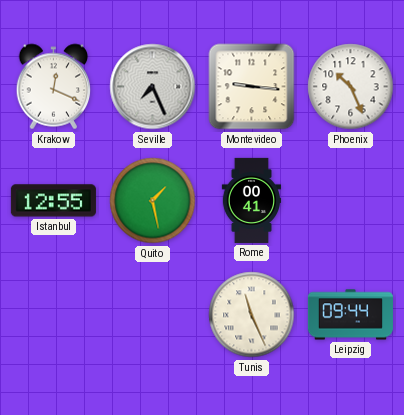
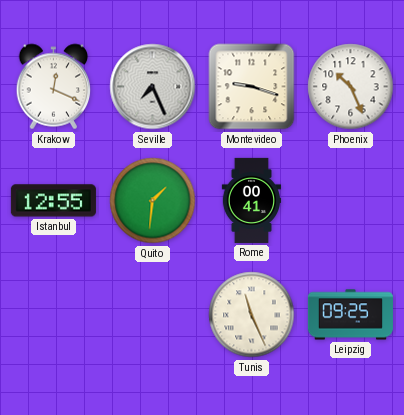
Montevideo: 9:16 -> 9:18 (252, 87)
Quito: 1:28 -> 1:31 (153, 201)
Leipzig: 09:44 -> 09:25 (350, 315)
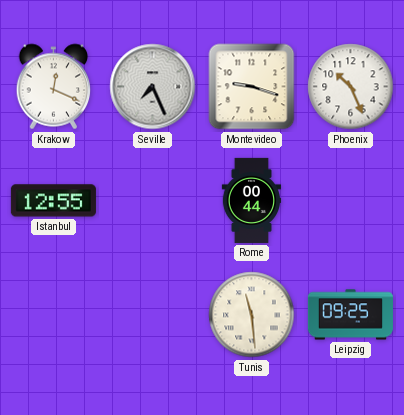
Quito: 1:31 -> none (153, 201)
Rome: 00:41 -> 00:44 (252, 200)
Tunis: 11:26 -> 11:29 (252, 315)
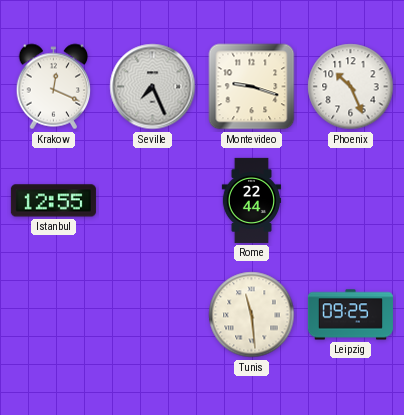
Rome: 00:44 -> 22:44 (252, 200)
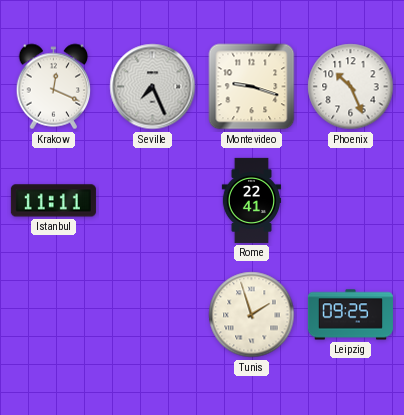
Istanbul: 12:55 -> 11:11 (53, 201)
Rome: 22:44 -> 22:41 (252, 200)
Tunis: 11:29 -> 1:57 (252, 315)
